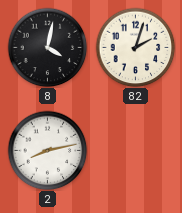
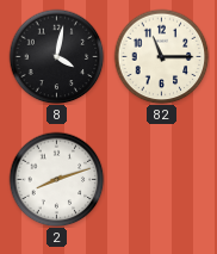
82: 2:03 -> 11:15 (161, 56)
2: 8:13 -> 8:12 (56, 179)
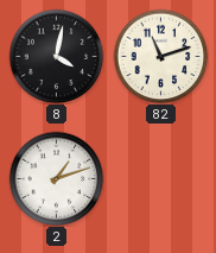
82: 11:15 -> 11:12 (160, 56)
2: 8:12 -> 1:12 (56, 178)
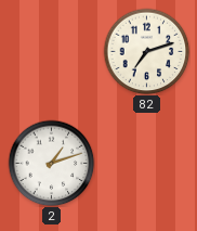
8: 4:02 -> none (56, 56)
82: 11:12 -> 7:12 (146, 51)
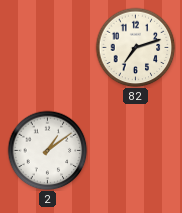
2: 1:12 -> 1:09 (47, 150)
